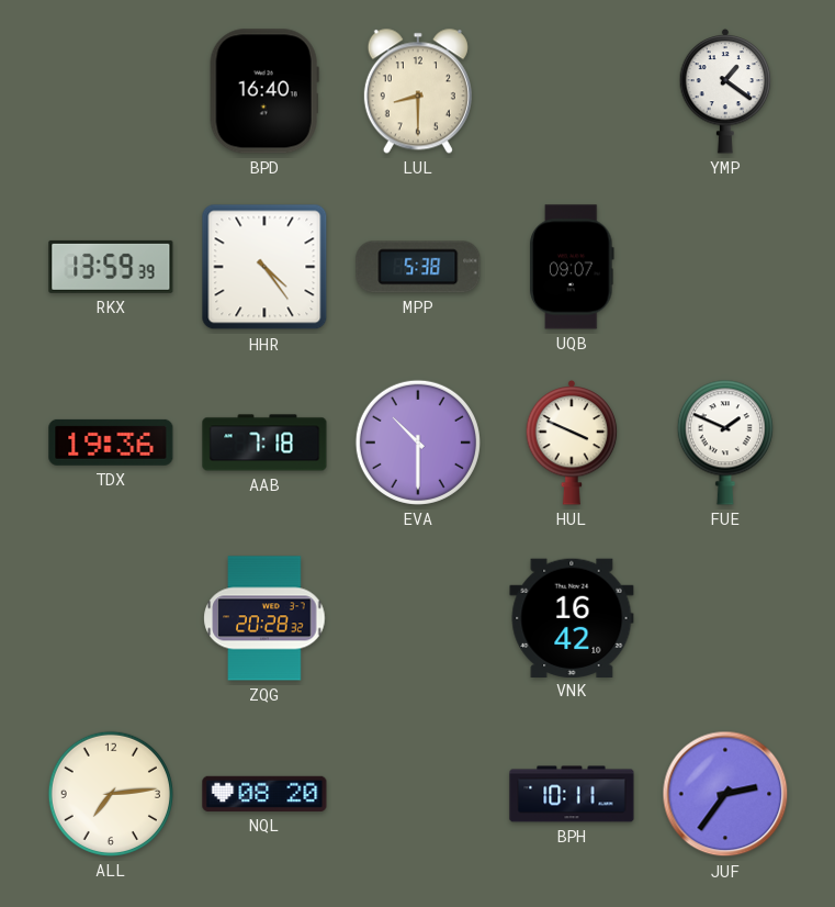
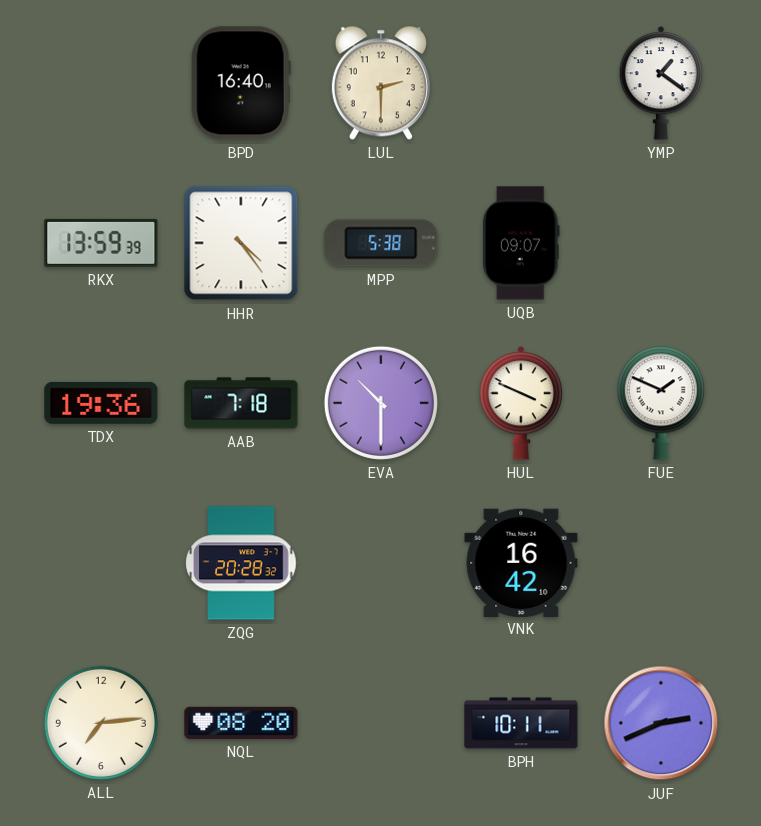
LUL: 8:30 -> 2:30 (381, 83)
JUF: 2:36 -> 2:41 (661, 723)
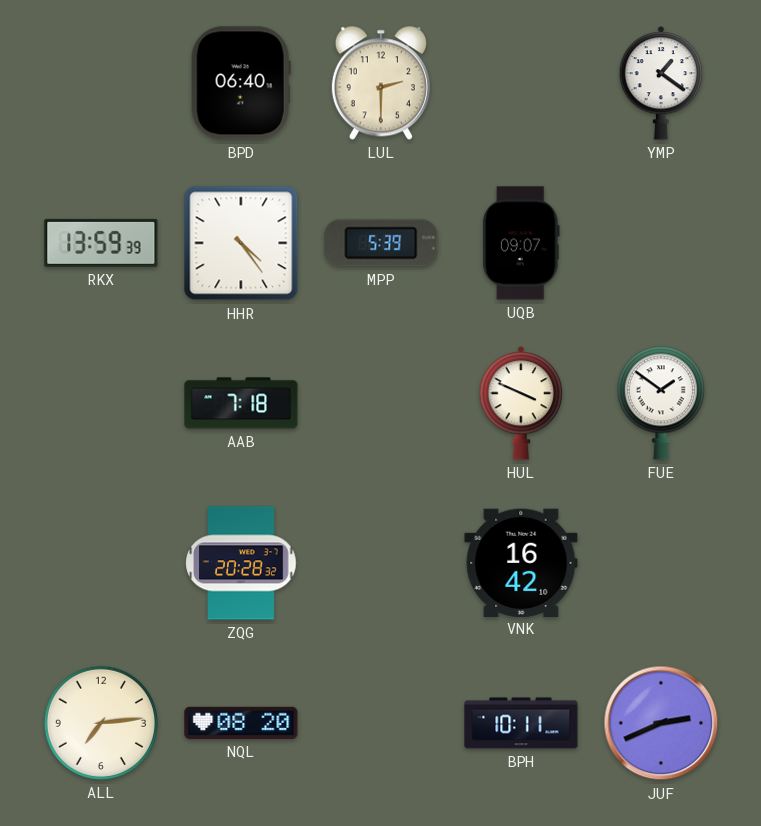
BPD: 16:40 -> 06:40 (241, 83)
MPP: 5:38 -> 5:39 (381, 243)
TDX: 19:36 -> none (101, 403)
EVA: 10:30 -> none (381, 403)
FUE: 1:49 -> 1:51 (661, 403)
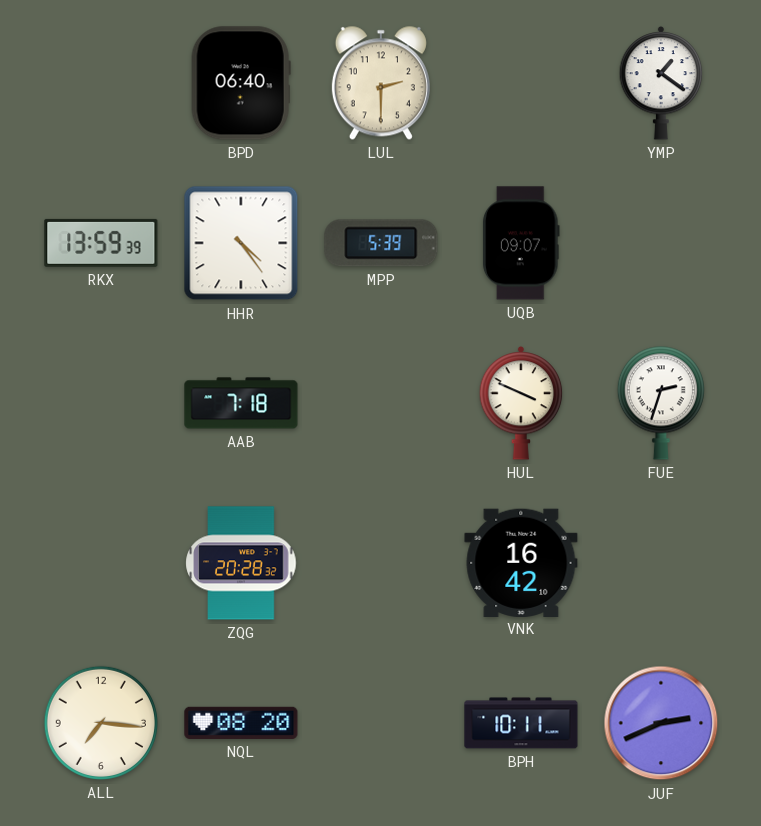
FUE: 1:51 -> 2:33 (661, 403)
ALL: 7:14 -> 7:16 (101, 723)
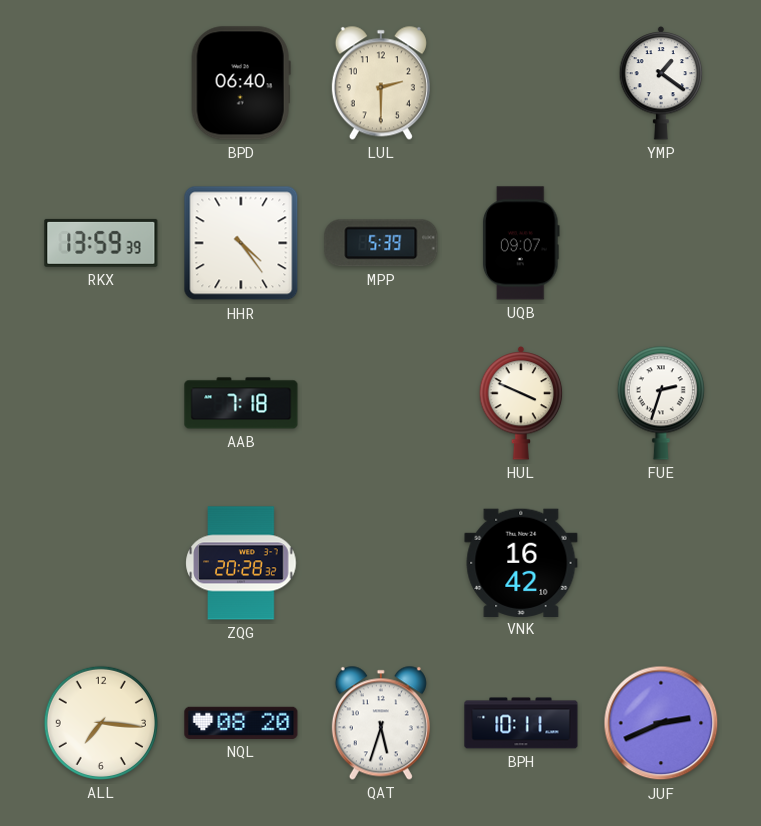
QAT: none -> 5:33 (381, 723)
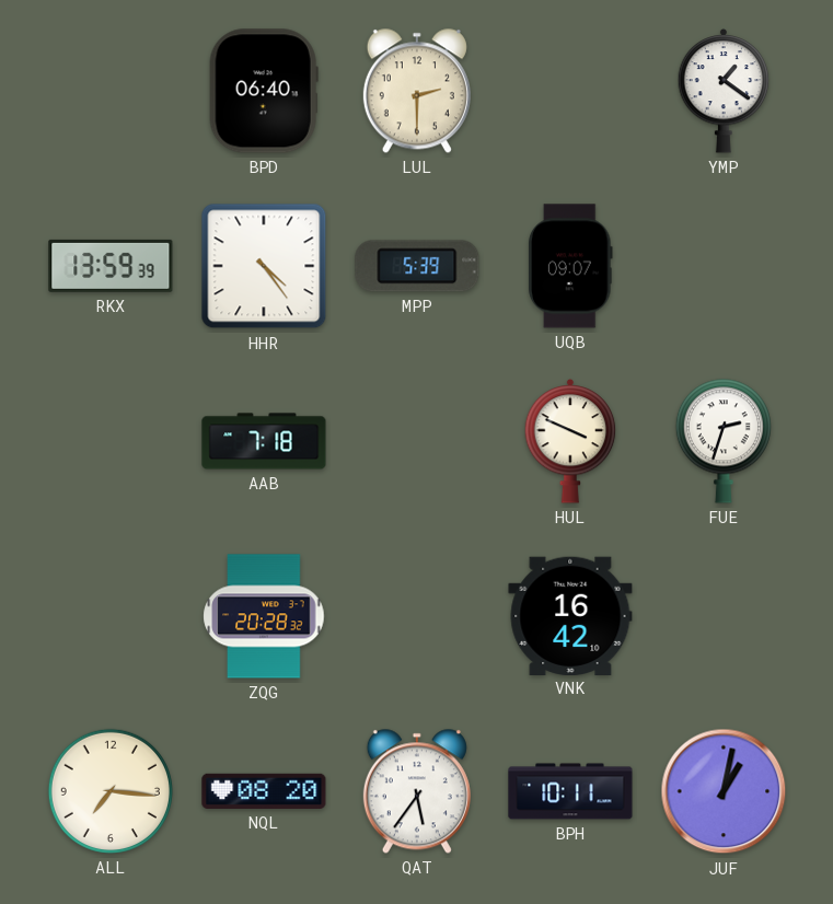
QAT: 5:33 -> 5:36 (417, 791)
JUF: 2:41 -> 1:02 (724, 791)
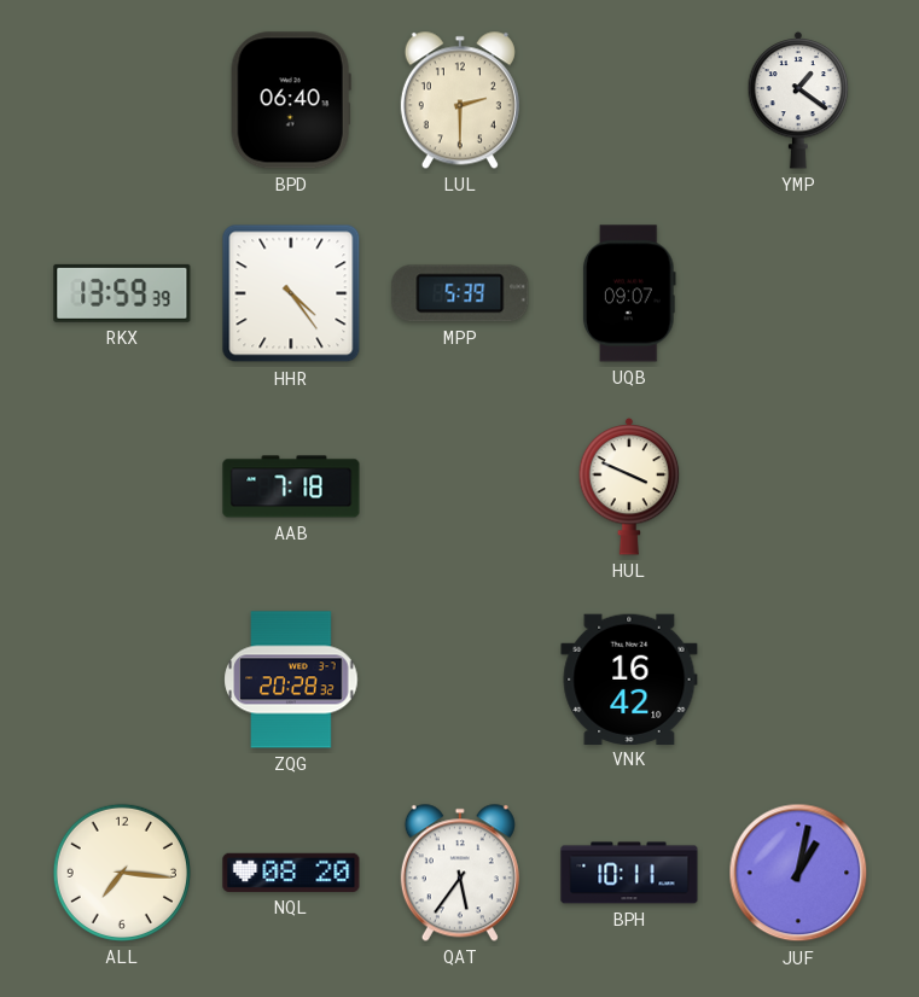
FUE: 2:33 -> none (724, 441)
